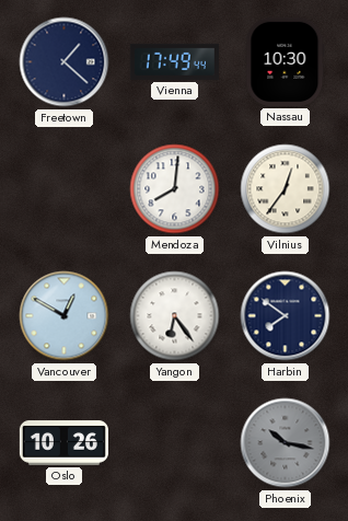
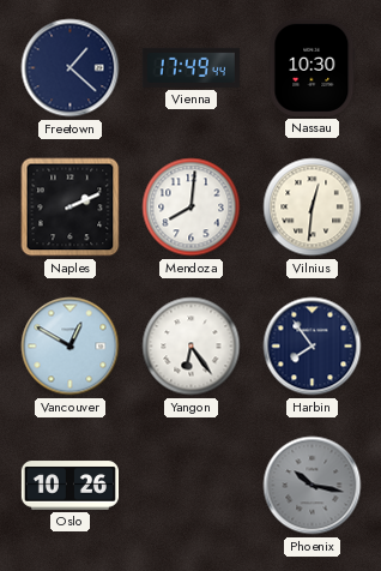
Naples: none -> 2:11 (71, 208)
Vilnius: 12:36 -> 12:31 (313, 208)
Harbin: 7:51 -> 7:54 (313, 347)
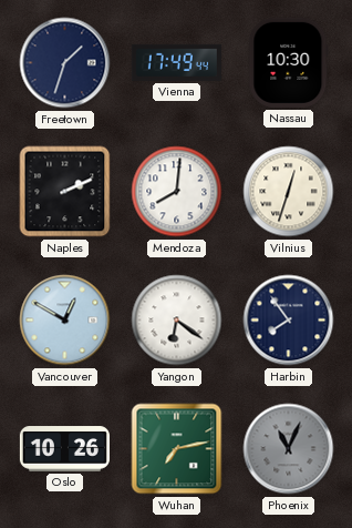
Freetown: 1:22 -> 1:33 (65, 63)
Vilnius: 12:31 -> 12:33 (289, 192)
Yangon: 6:24 -> 6:21 (177, 321)
Wuhan: none -> 7:13 (177, 449)
Phoenix: 10:17 -> 11:04 (289, 449)
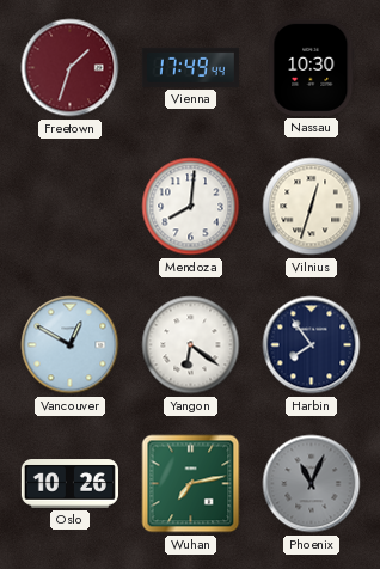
Freetown dial: navy -> burgundy (71, 68)
Naples: 2:11 -> none (65, 192)
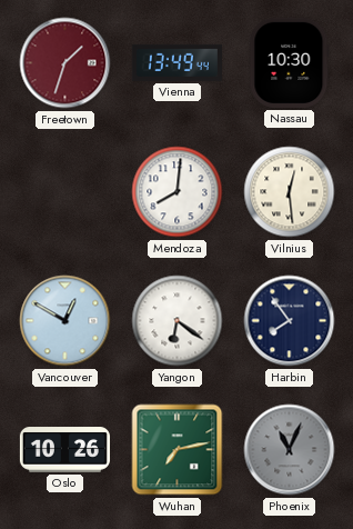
Vienna: 17:49 -> 13:49 (176, 62)
Vilnius: 12:33 -> 12:29 (290, 192)
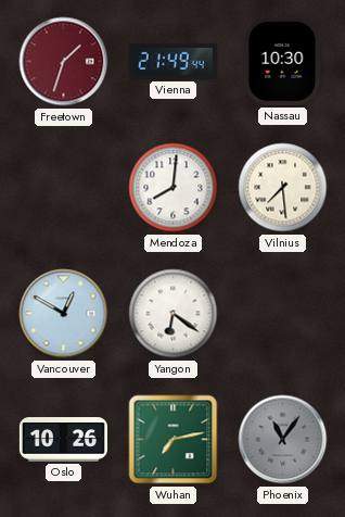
Vienna: 13:49 -> 21:49 (173, 61)
Vilnius: 12:29 -> 7:29 (283, 188)
Harbin: 7:54 -> none (290, 321)
Phoenix: 11:04 -> 11:06 (283, 440)
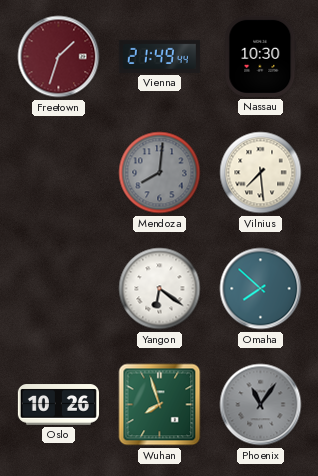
Mendoza dial: white -> grey (160, 173)
Vancouver: 12:50 -> none (64, 314)
Omaha: none -> 7:52 (261, 289)
Wuhan: 7:13 -> 7:57 (160, 405)
